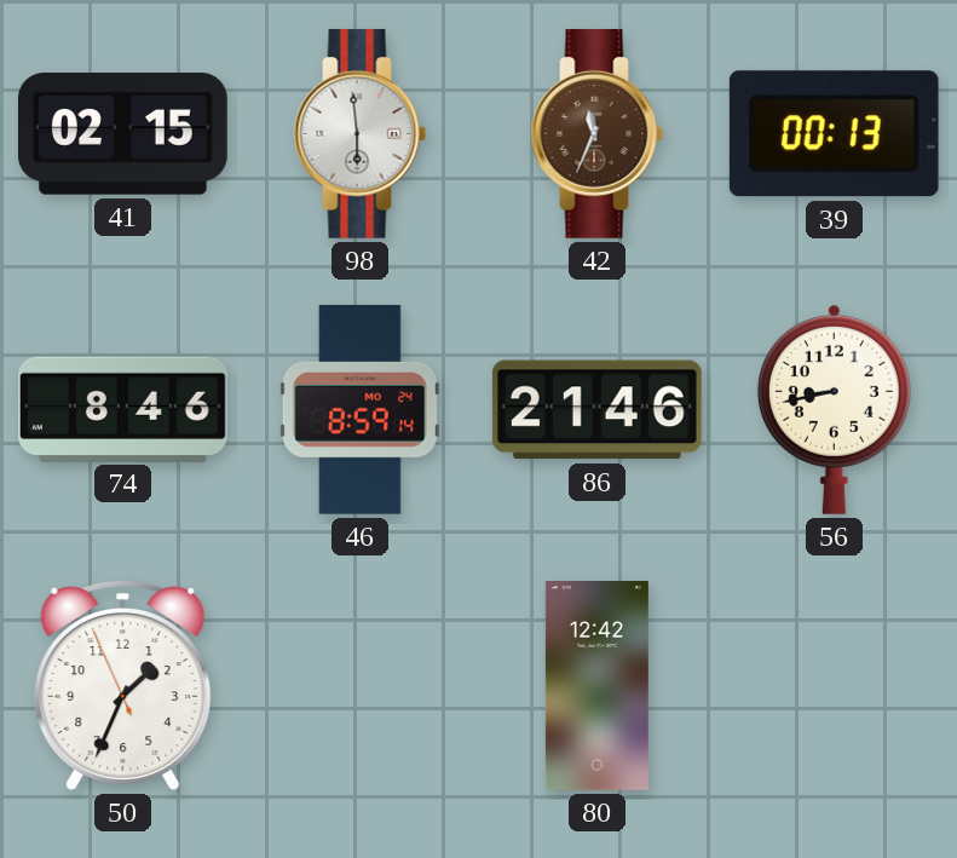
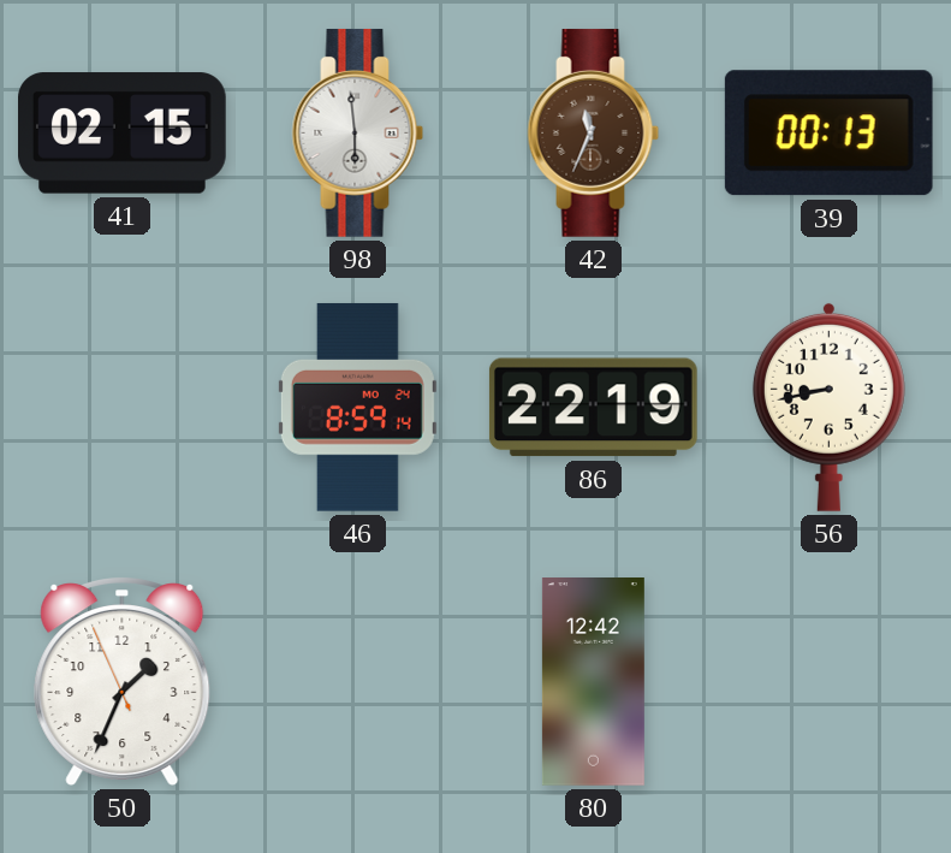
74: 8:46 -> none (123, 409)
86: 21:46 -> 22:19 (593, 408)
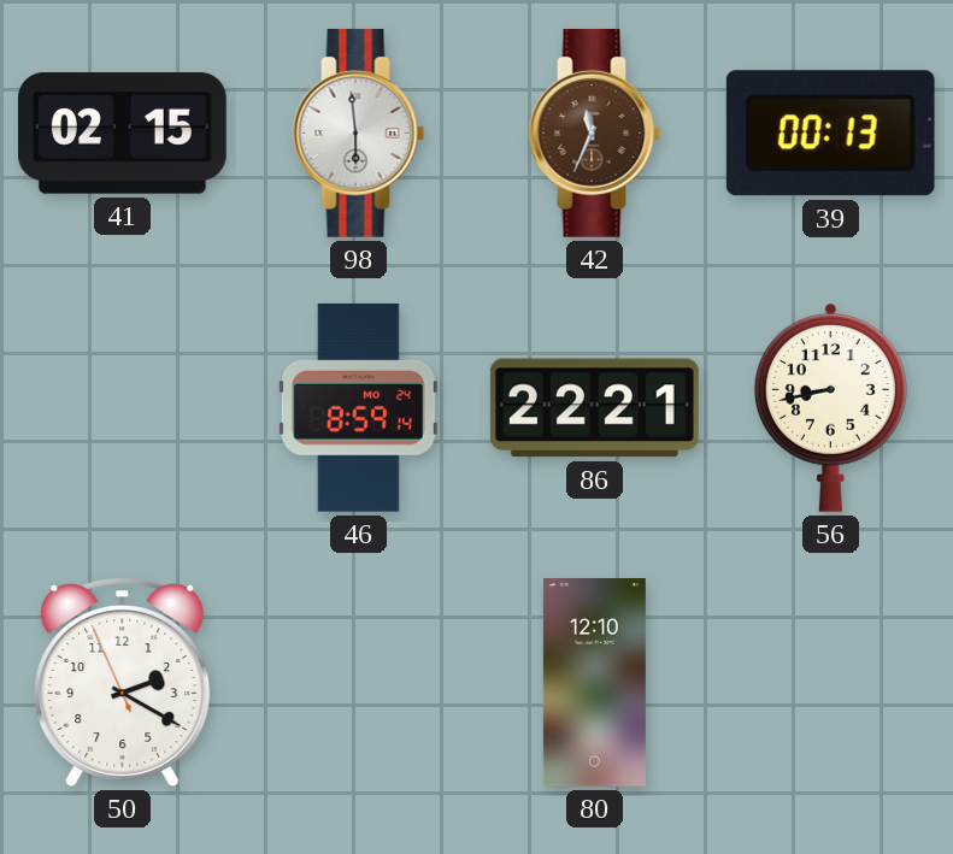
86: 22:19 -> 22:21 (594, 408)
50: 1:33 -> 2:19 (123, 683)
80: 12:42 -> 12:10 (594, 683)
